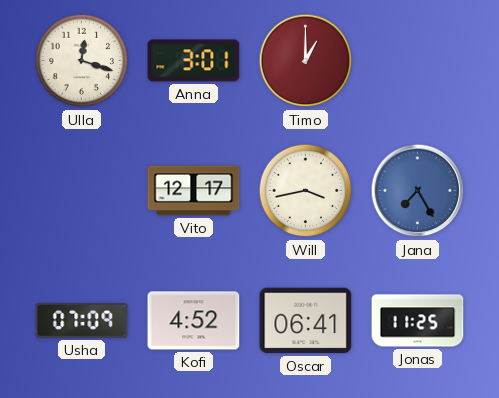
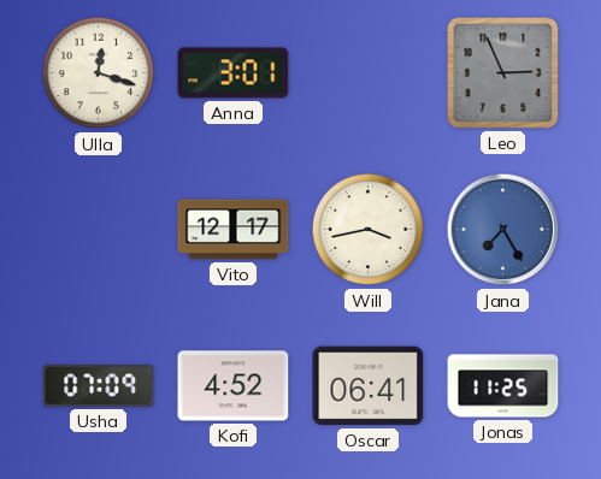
Timo: 1:00 -> none (306, 61)
Leo: none -> 2:56 (503, 73)
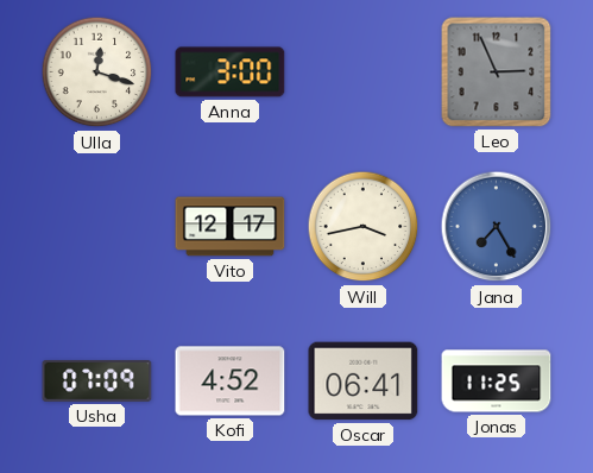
Anna: 3:01 -> 3:00 (231, 72)
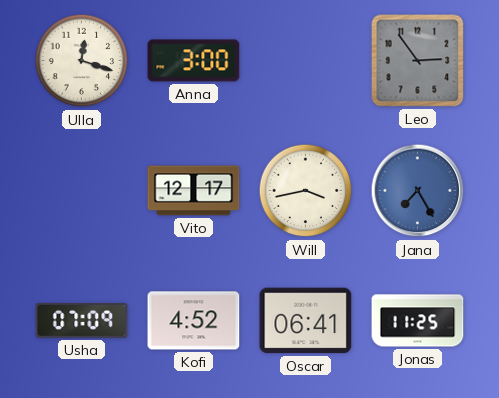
Leo: 2:56 -> 2:54 (418, 61)
